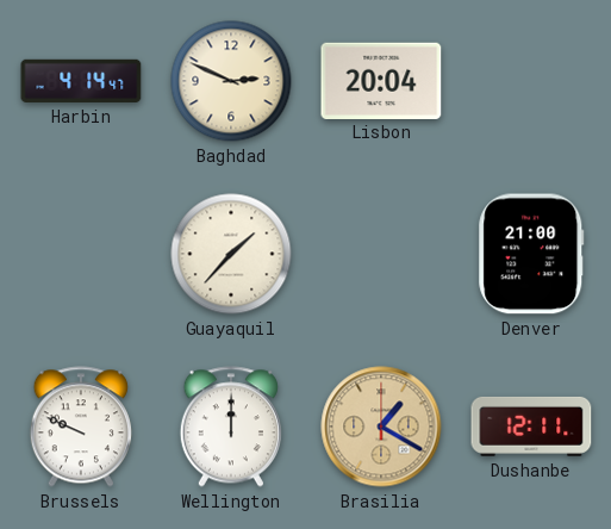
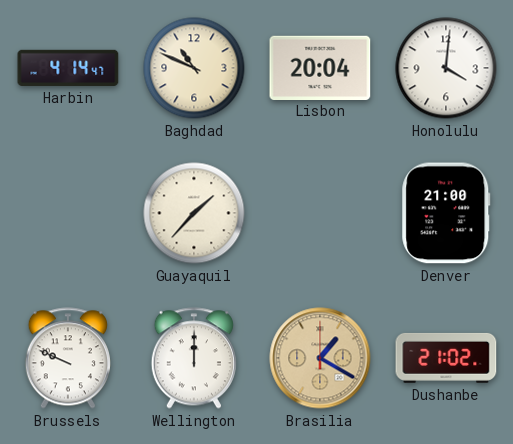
Baghdad: 2:49 -> 10:49 (194, 68)
Honolulu: none -> 4:01 (446, 68)
Dushanbe: 12:11 -> 21:02 (446, 358)
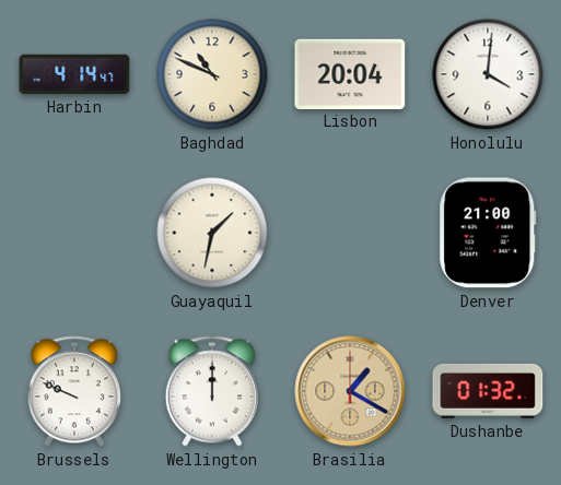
Guayaquil: 1:37 -> 1:32 (212, 233)
Dushanbe: 21:02 -> 01:32 (488, 391)
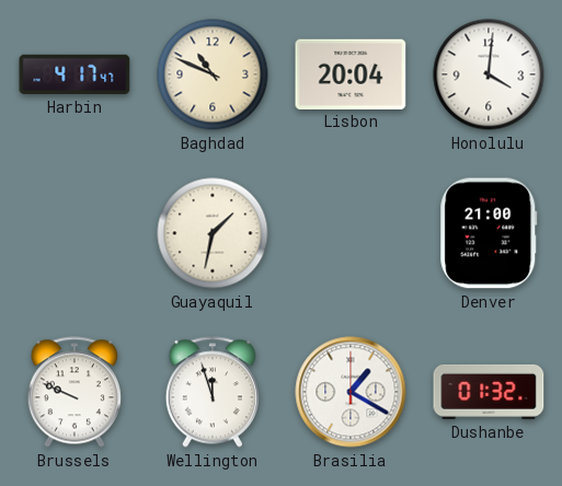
Harbin: 4:14 -> 4:17 (74, 74)
Wellington: 12:00 -> 11:57 (213, 392)
Brasilia dial: champagne -> white (351, 392)
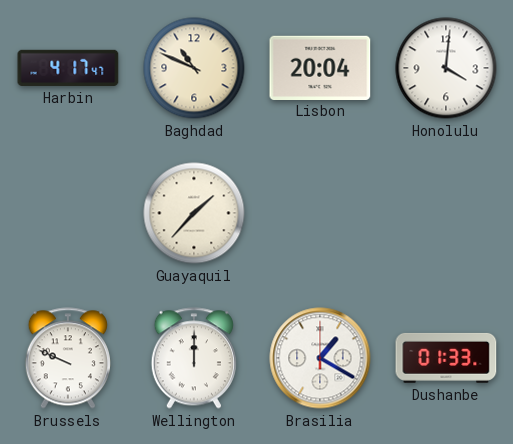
Guayaquil: 1:32 -> 1:37 (194, 213)
Denver: 21:00 -> none (489, 233)
Wellington: 11:57 -> 12:00 (194, 358)
Dushanbe: 01:32 -> 01:33 (446, 358)
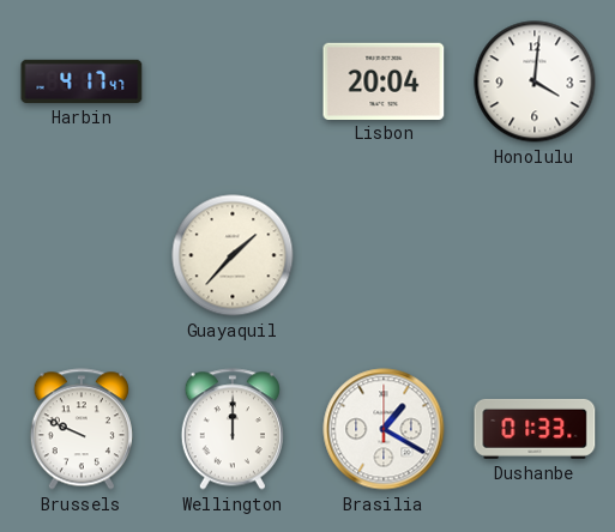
Baghdad: 10:49 -> none (194, 68)
